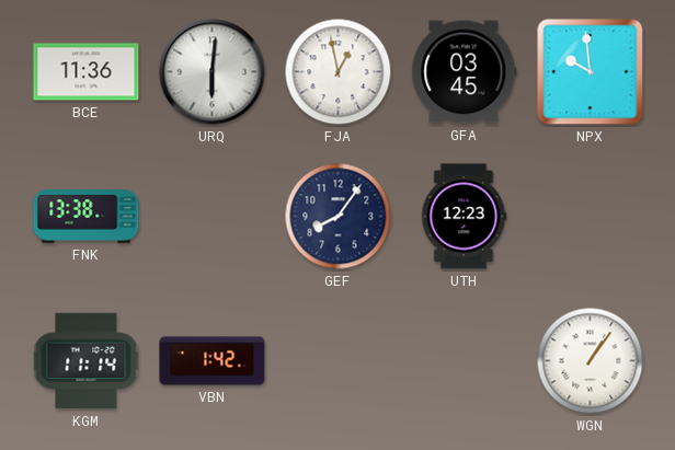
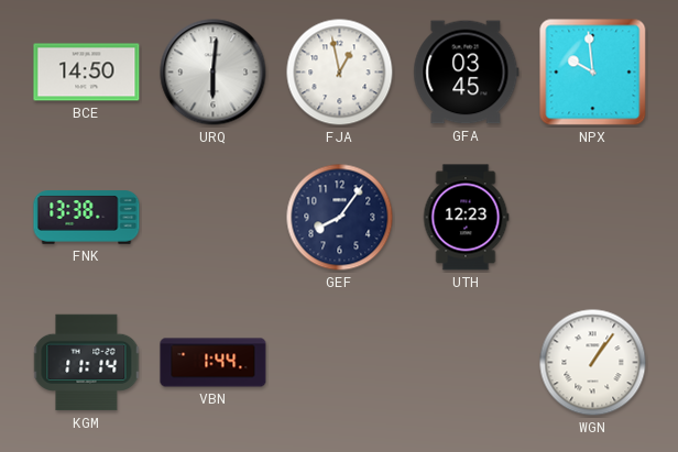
BCE: 11:36 -> 14:50 (87, 73)
VBN: 1:42 -> 1:44 (214, 363)
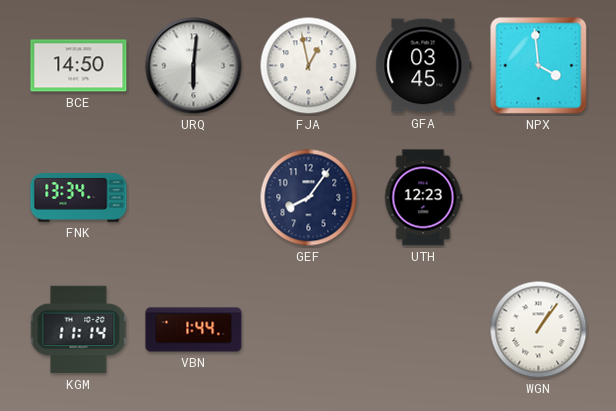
NPX: 9:59 -> 3:59 (539, 66)
FNK: 13:38 -> 13:34 (79, 198)
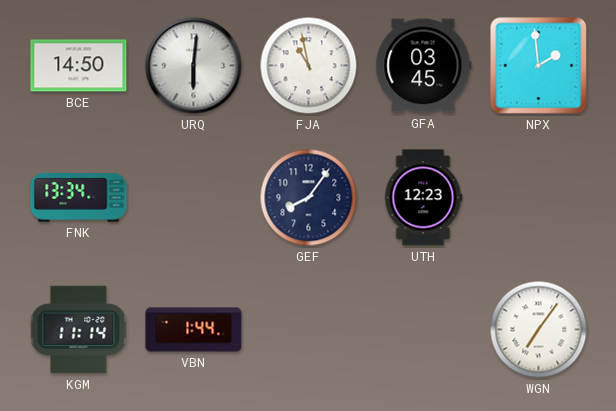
FJA: 12:58 -> 10:58 (309, 66)
NPX: 3:59 -> 1:59 (539, 66)
WGN: 1:06 -> 7:06 (539, 330)
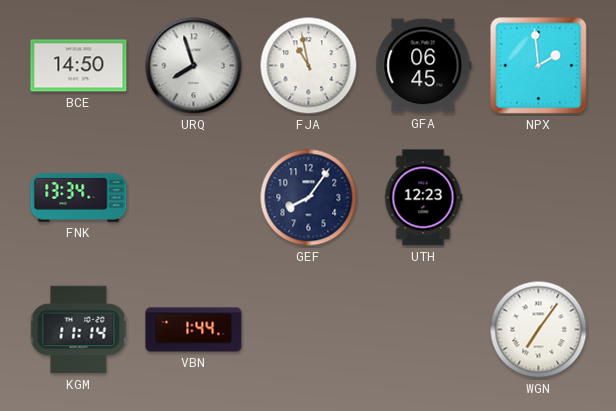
URQ: 6:01 -> 7:57 (194, 66)
GFA: 03:45 -> 06:45 (424, 66)
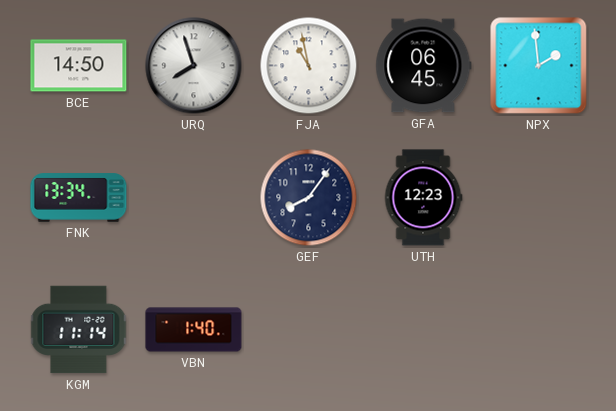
VBN: 1:44 -> 1:40 (194, 330)
WGN: 7:06 -> none (539, 330)
